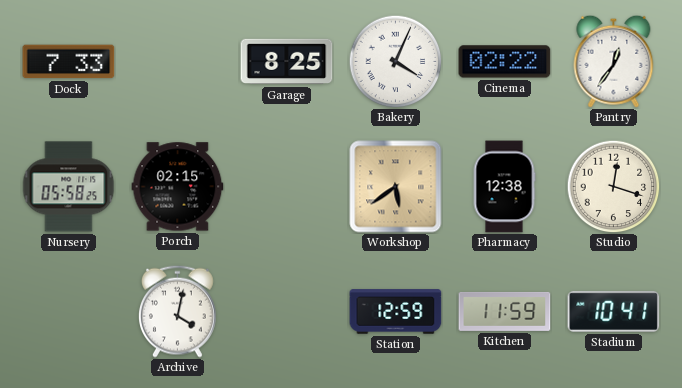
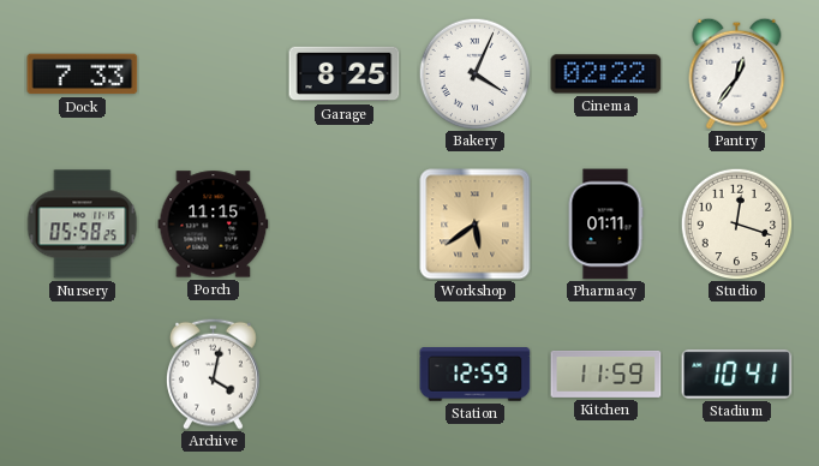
Porch: 02:15 -> 11:15 (214, 225)
Pharmacy: 12:38 -> 01:11 (605, 225)
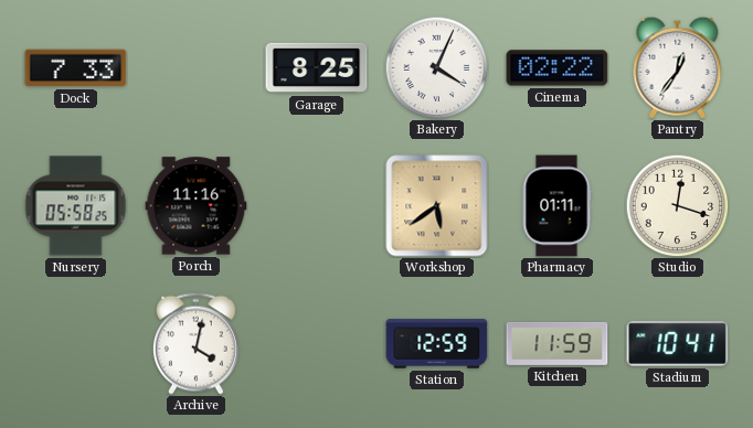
Porch: 11:15 -> 11:16 (197, 206)
